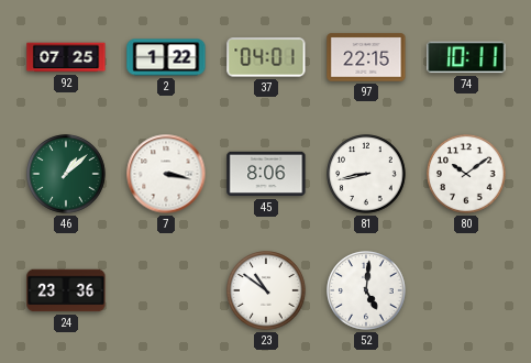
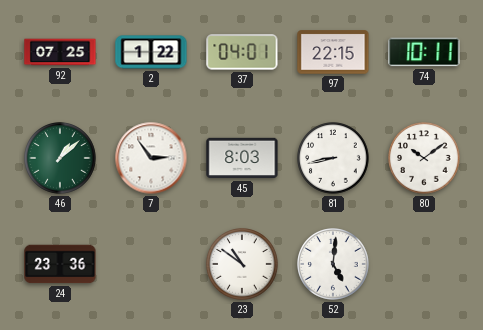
7: 3:17 -> 2:54 (151, 158)
45: 8:06 -> 8:03 (242, 158)
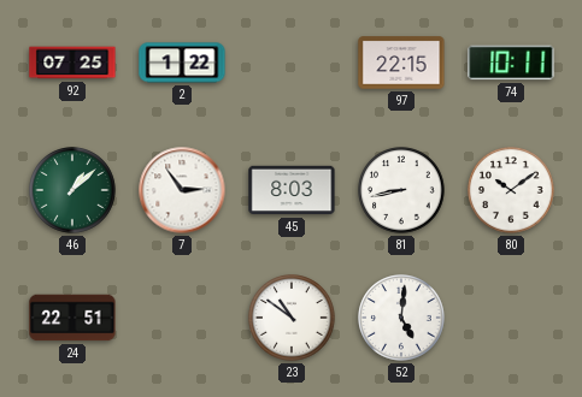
37: 04:01 -> none (242, 52)
24: 23:36 -> 22:51 (72, 318)
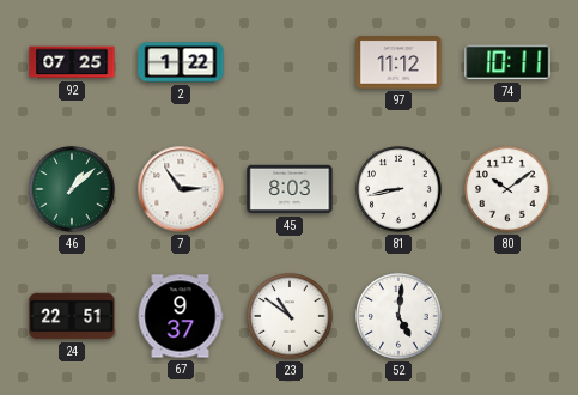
97: 22:15 -> 11:12 (398, 62)
67: none -> 9:37 (181, 316)
